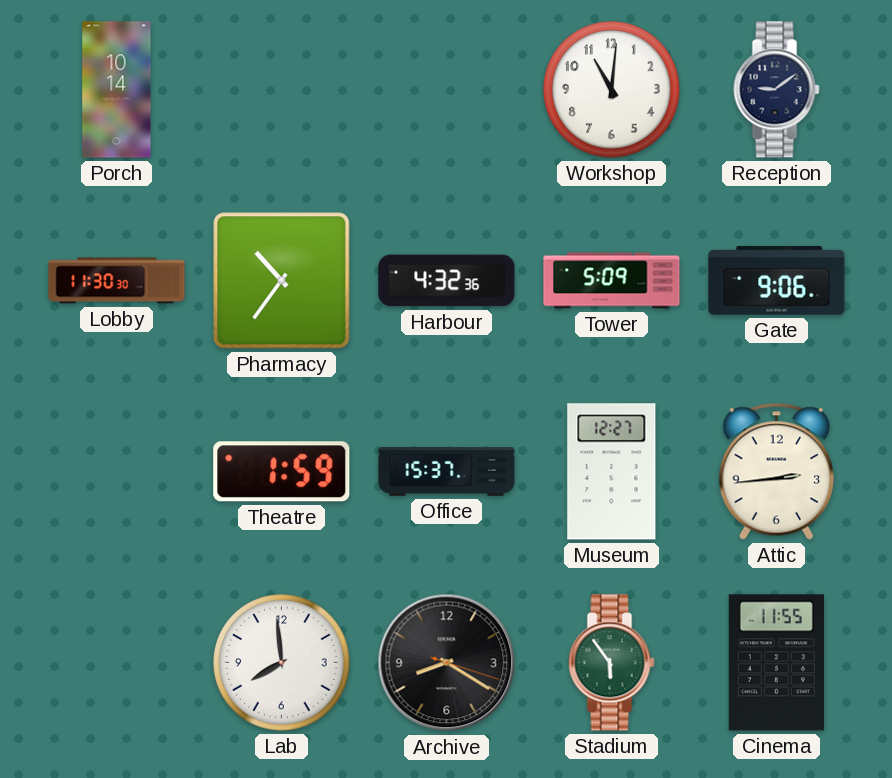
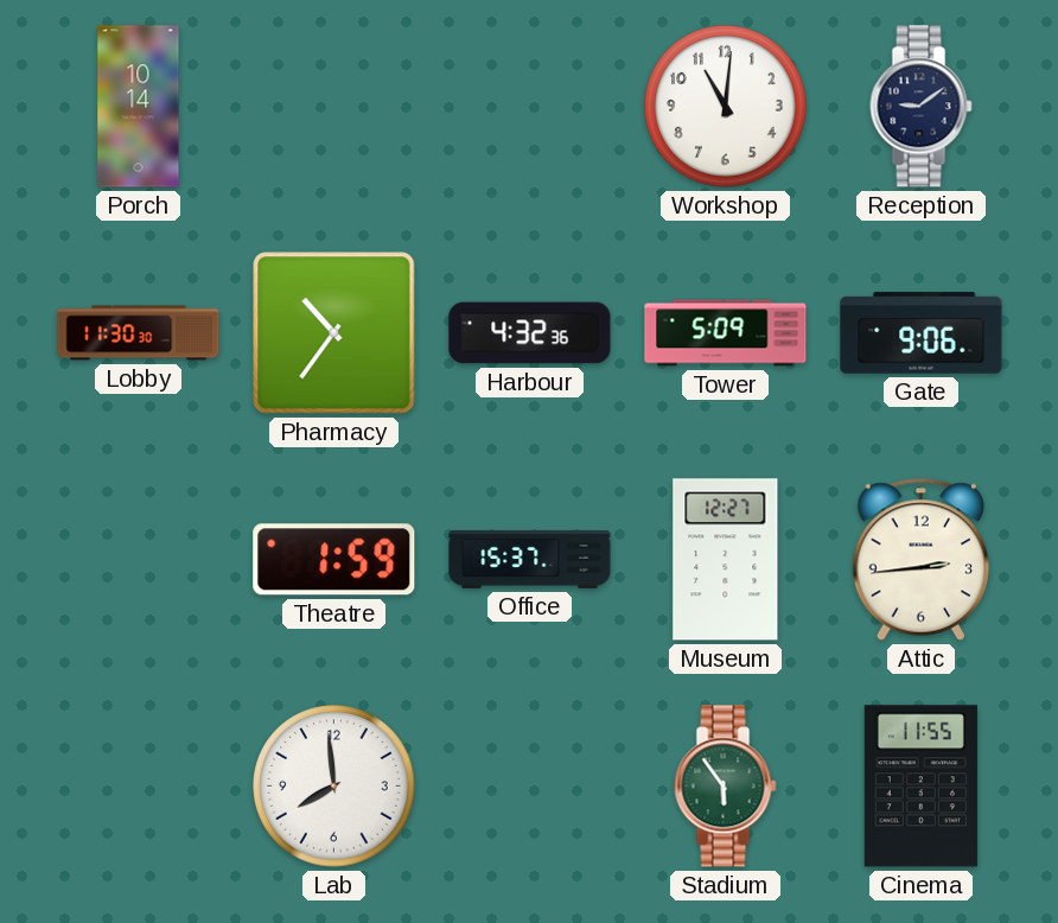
Archive: 8:20 -> none (447, 663)
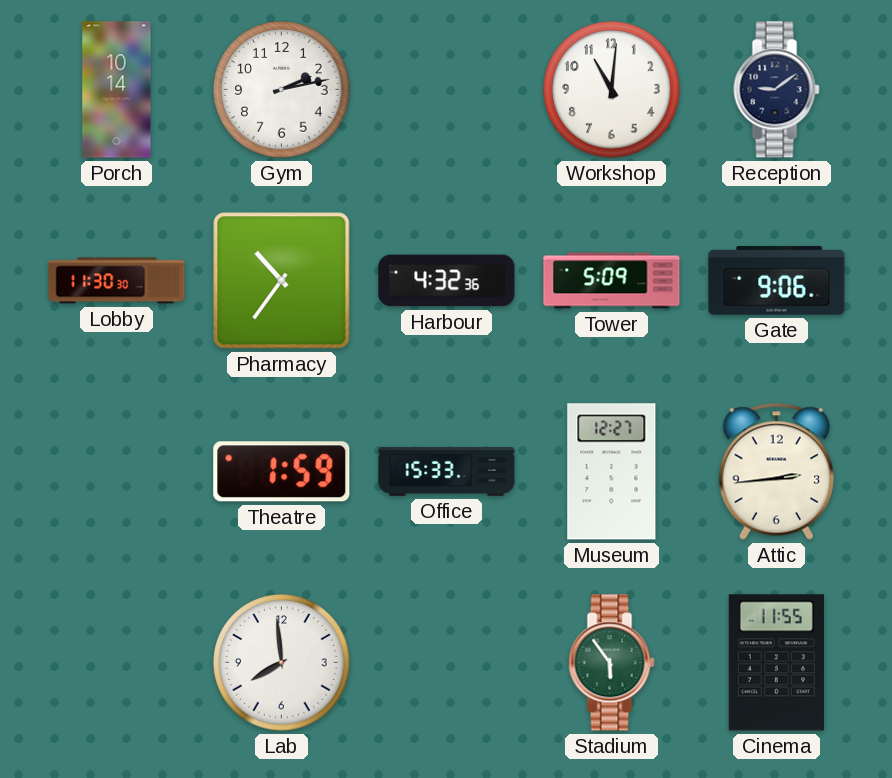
Gym: none -> 2:13 (282, 90)
Office: 15:37 -> 15:33 (447, 472)
